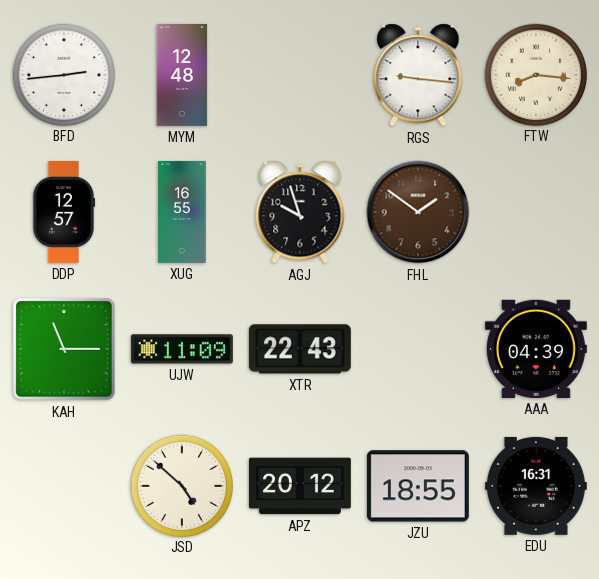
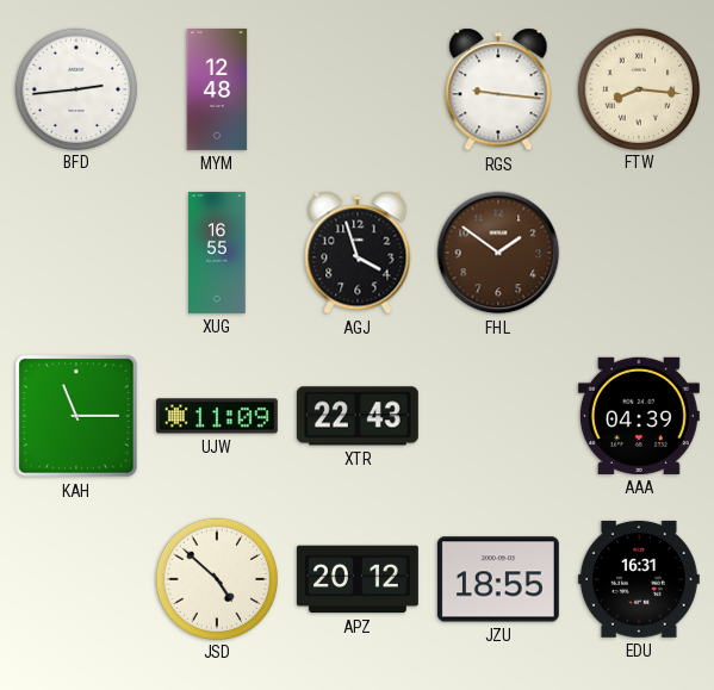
DDP: 12:57 -> none (64, 212)
AGJ: 9:57 -> 3:57 (358, 253)
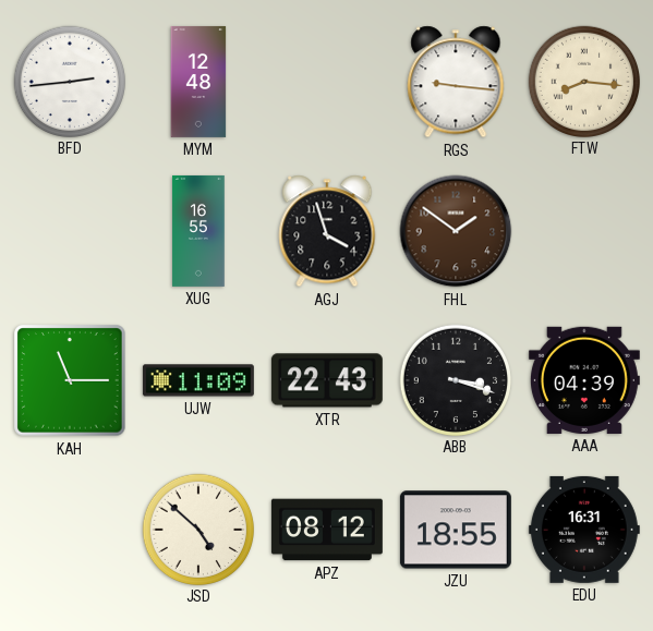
ABB: none -> 3:18 (455, 379)
APZ: 20:12 -> 08:12 (327, 530)
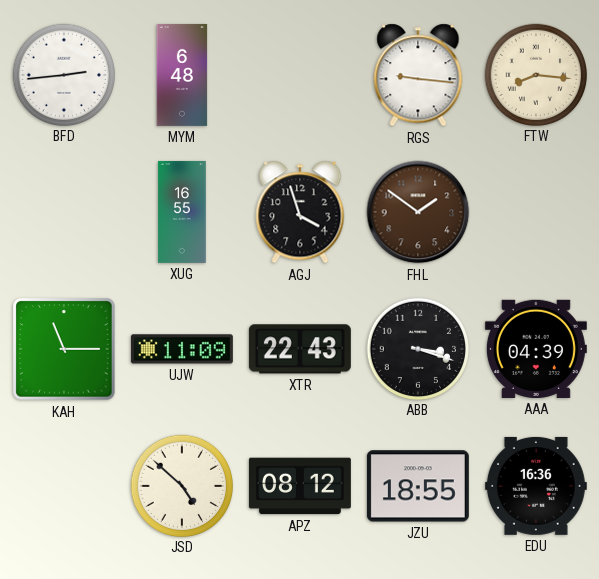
MYM: 12:48 -> 6:48 (182, 75)
EDU: 16:31 -> 16:36 (536, 486)
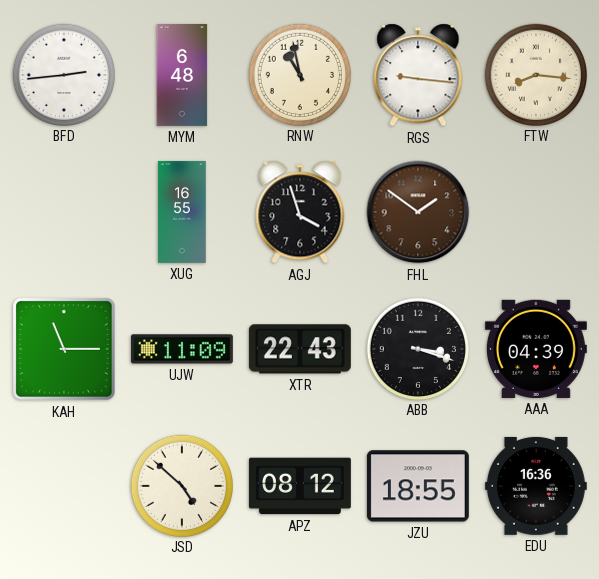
RNW: none -> 10:58 (299, 74)
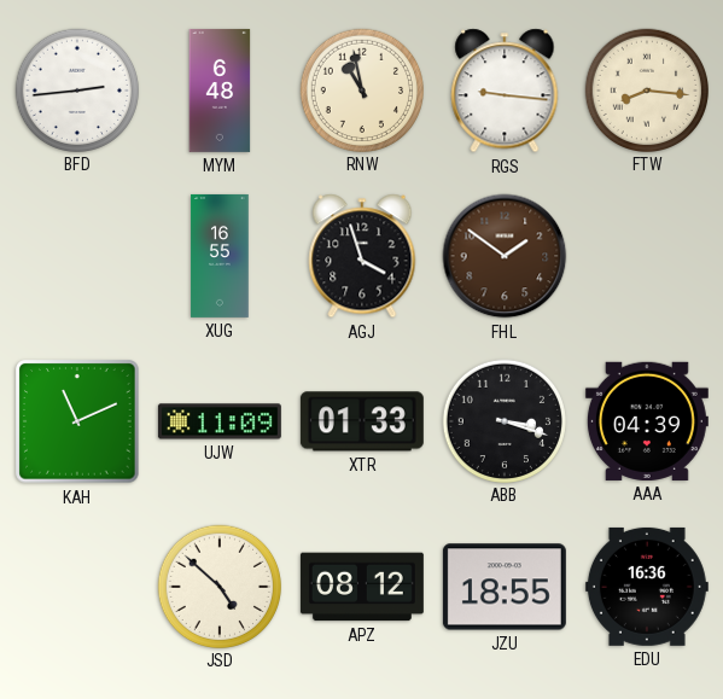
KAH: 11:15 -> 11:11 (77, 421)
XTR: 22:43 -> 01:33 (362, 421)
